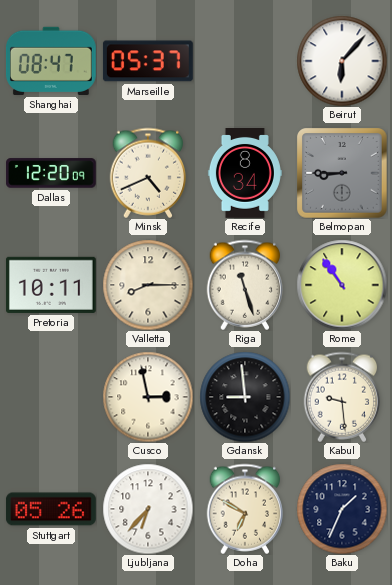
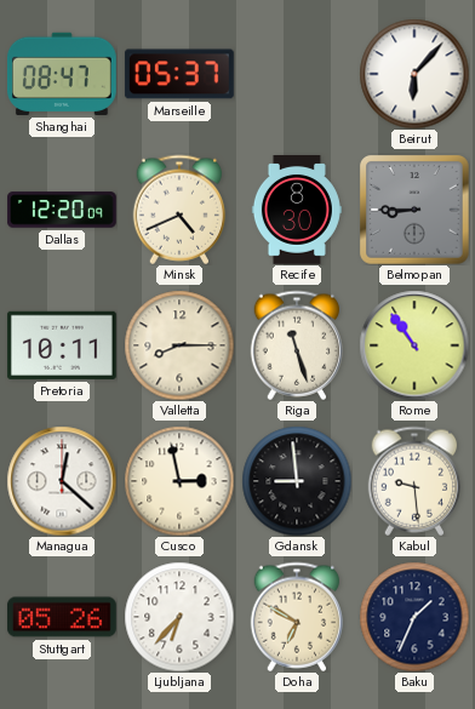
Recife: 8:34 -> 8:30 (297, 211)
Managua: none -> 12:22 (62, 481)
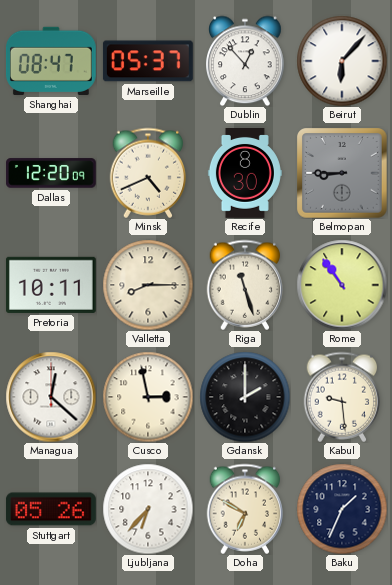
Dublin: none -> 12:53 (246, 61)
Gdansk: 8:59 -> 2:00 (245, 397)
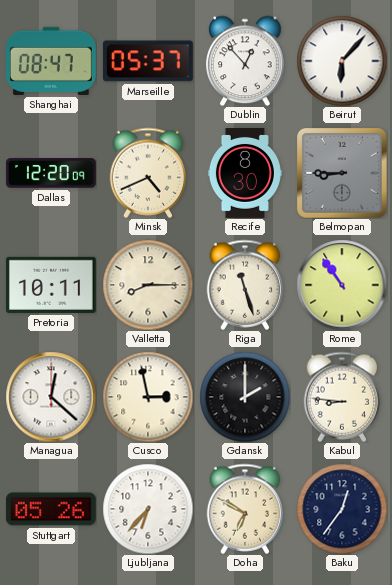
Kabul: 9:29 -> 8:46 (342, 397)
Baku: 1:34 -> 12:36 (342, 509)
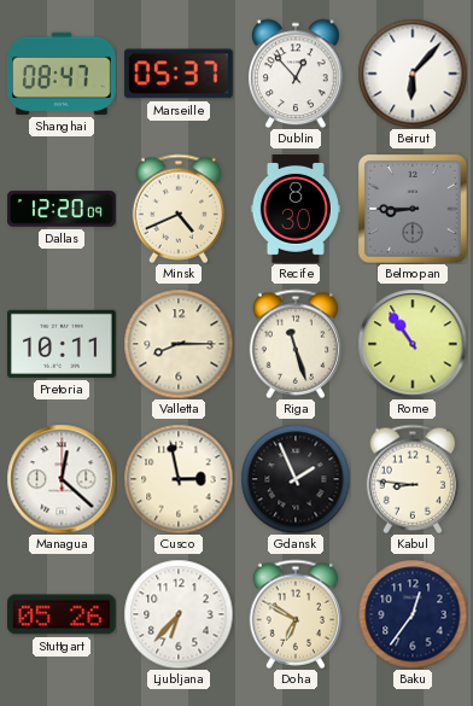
Gdansk: 2:00 -> 1:56 (296, 479)
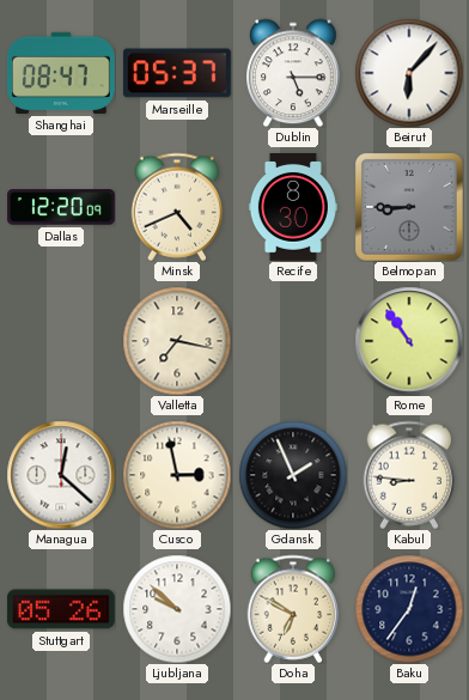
Dublin: 12:53 -> 5:15 (294, 73)
Pretoria: 10:11 -> none (62, 344)
Valletta: 8:15 -> 7:17 (177, 341)
Riga: 11:27 -> none (296, 344)
Ljubljana: 6:37 -> 9:52 (177, 609)
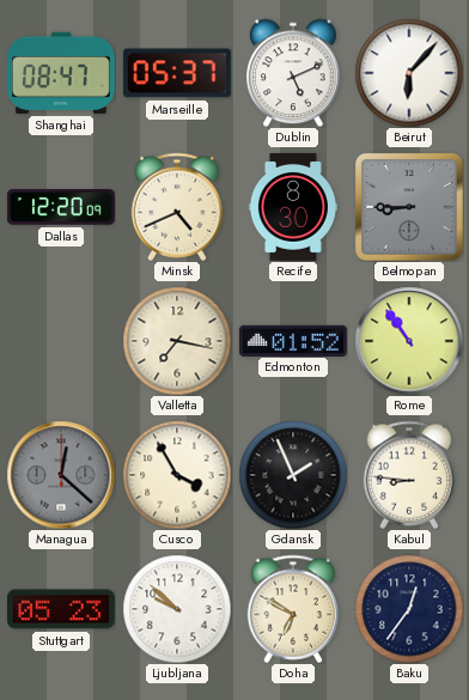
Dublin: 5:15 -> 5:11 (294, 73)
Edmonton: none -> 01:52 (293, 340)
Managua dial: white -> grey (61, 475)
Cusco: 2:58 -> 3:55 (177, 475)
Stuttgart: 05:26 -> 05:23 (61, 609)
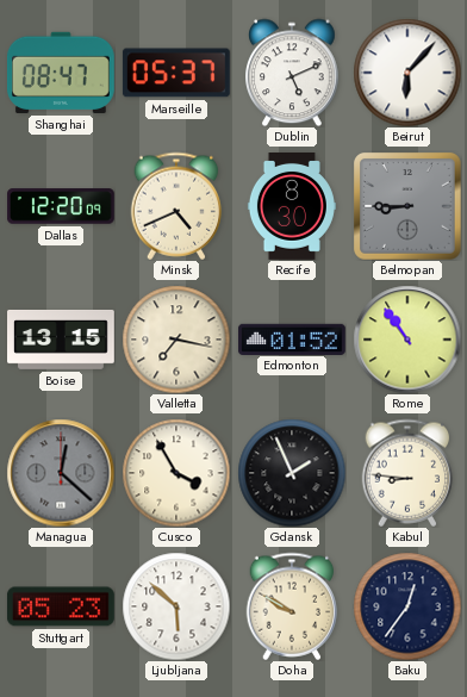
Boise: none -> 13:15 (62, 340)
Ljubljana: 9:52 -> 5:52 (176, 606)
Doha: 6:50 -> 9:50 (292, 606)
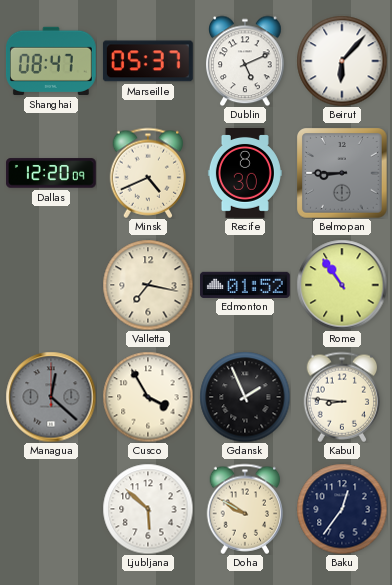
Boise: 13:15 -> none (62, 340)
Stuttgart: 05:23 -> none (61, 606)
